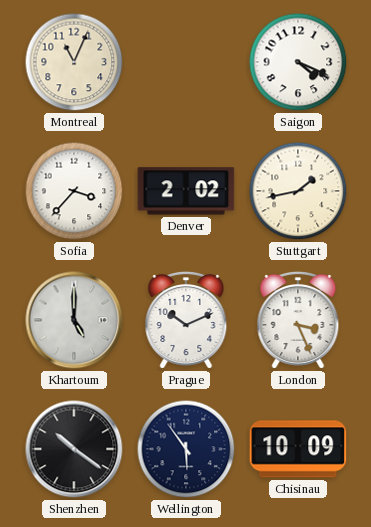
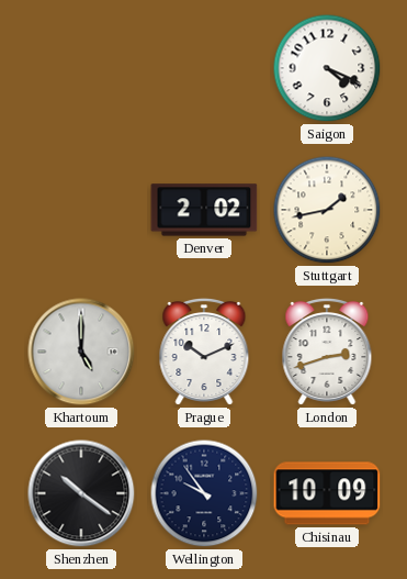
Montreal: 11:04 -> none (74, 62)
Sofia: 3:37 -> none (74, 191)
London: 3:26 -> 2:42 (327, 352)
Wellington: 5:54 -> 9:54 (204, 493)
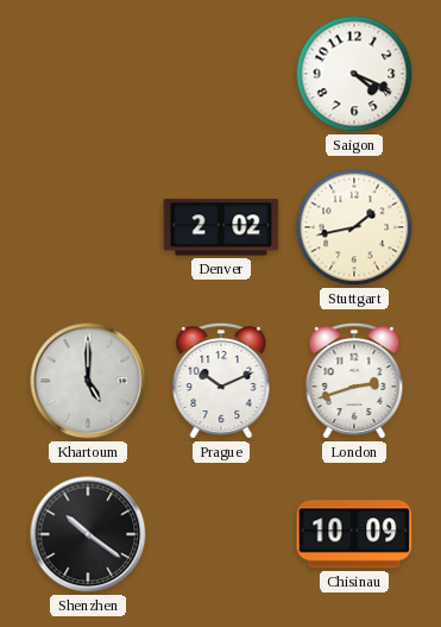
Wellington: 9:54 -> none (204, 493)
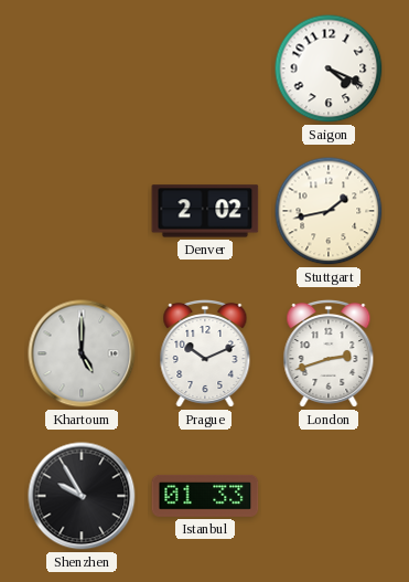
Shenzhen: 10:21 -> 9:55 (82, 496)
Istanbul: none -> 01:33 (205, 496)
Chisinau: 10:09 -> none (354, 534)
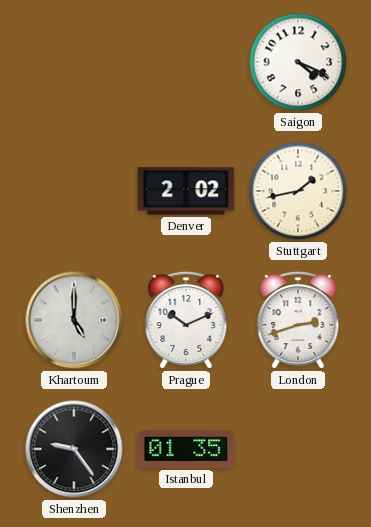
Shenzhen: 9:55 -> 9:24 (74, 449)
Istanbul: 01:33 -> 01:35 (186, 449)
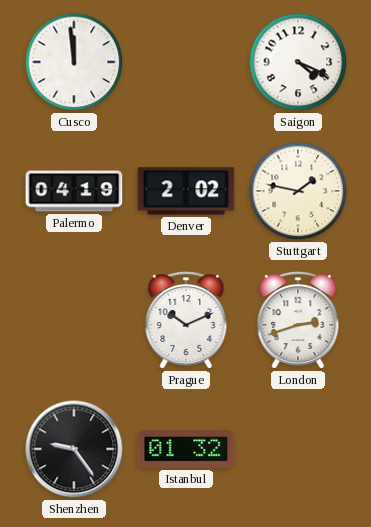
Cusco: none -> 11:59 (74, 62)
Palermo: none -> 04:19 (74, 191)
Stuttgart: 1:43 -> 1:47 (298, 191)
Khartoum: 5:00 -> none (74, 320)
Istanbul: 01:35 -> 01:32 (186, 449)
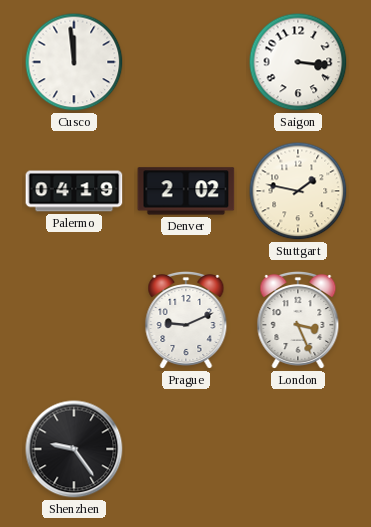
Saigon: 4:19 -> 3:16 (298, 62)
Prague: 10:11 -> 9:11 (186, 320)
London: 2:42 -> 3:26 (298, 320)
Istanbul: 01:32 -> none (186, 449)
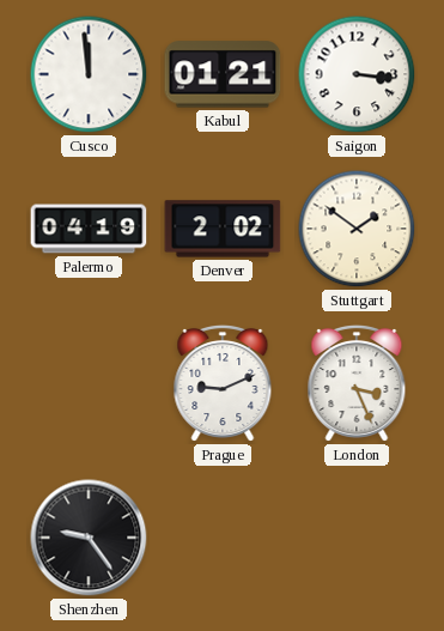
Kabul: none -> 01:21 (223, 74)
Stuttgart: 1:47 -> 1:51 (357, 229)
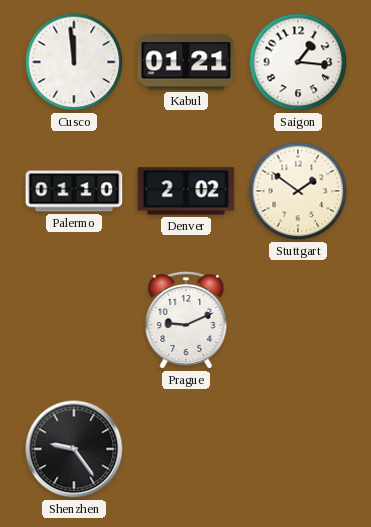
Saigon: 3:16 -> 1:16 (298, 62)
Palermo: 04:19 -> 01:10 (74, 191)
London: 3:26 -> none (357, 383)
